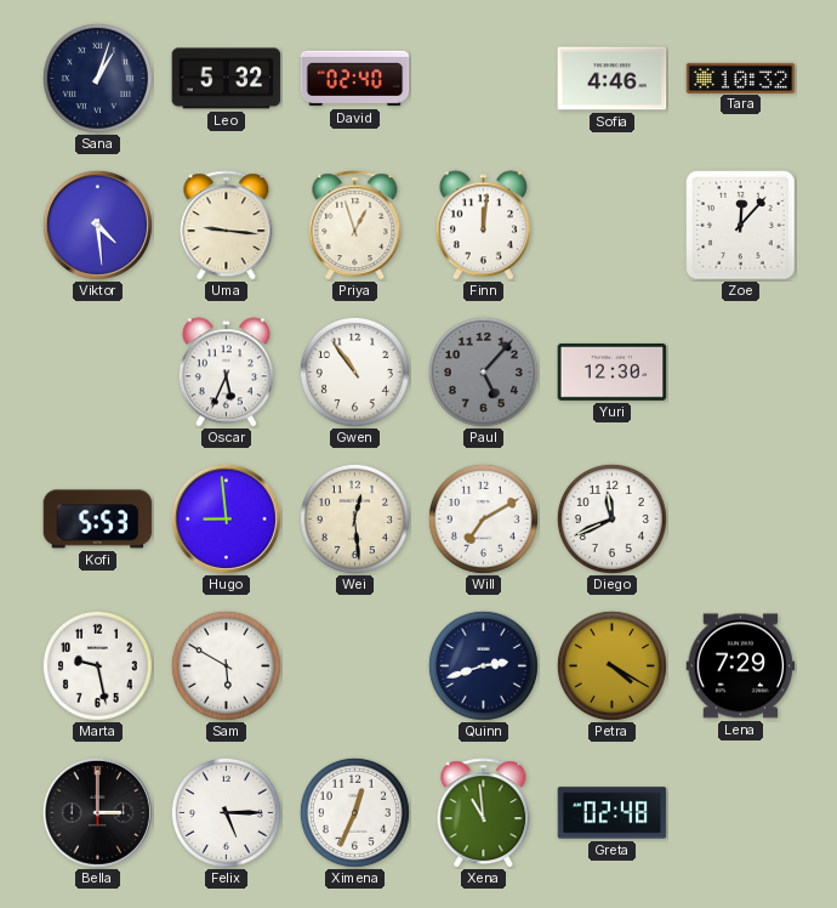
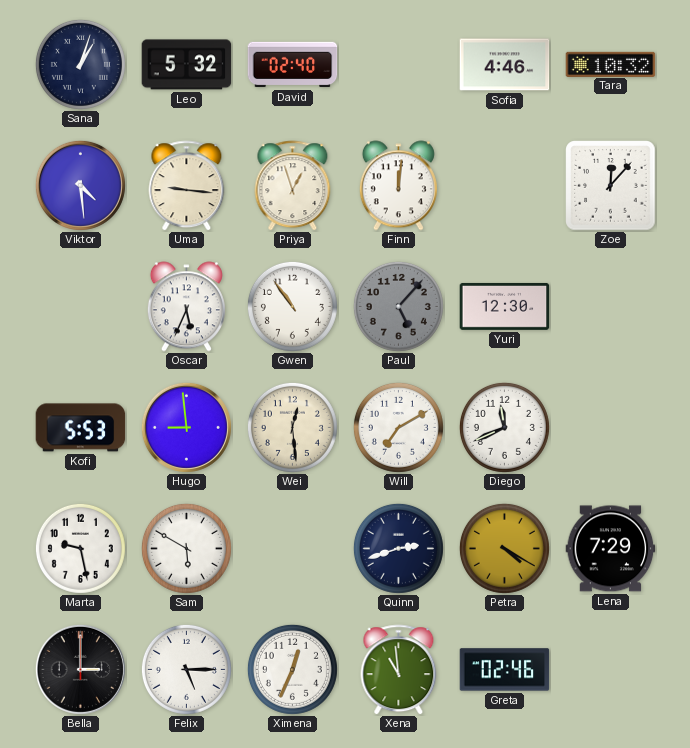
Greta: 02:48 -> 02:46 (505, 670)
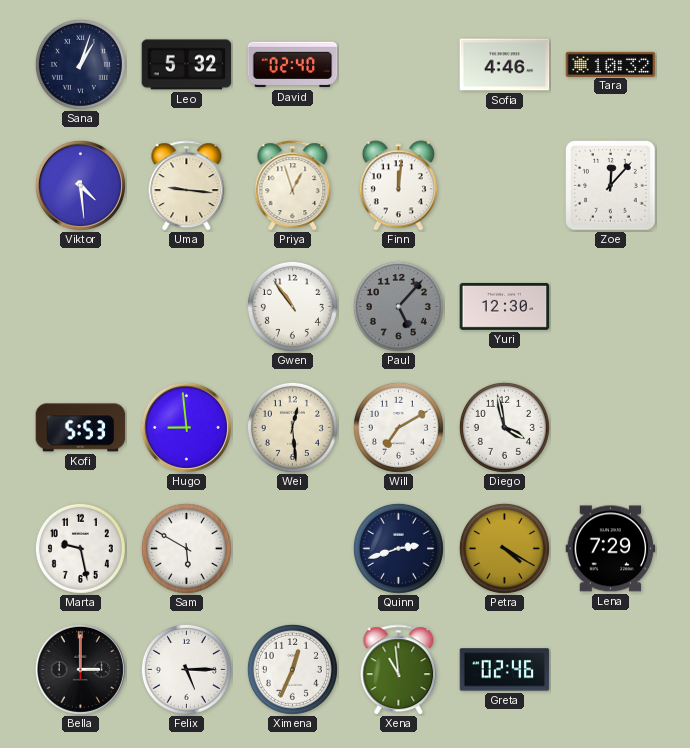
Oscar: 5:34 -> none (186, 307)
Diego: 11:41 -> 3:58 (504, 427)
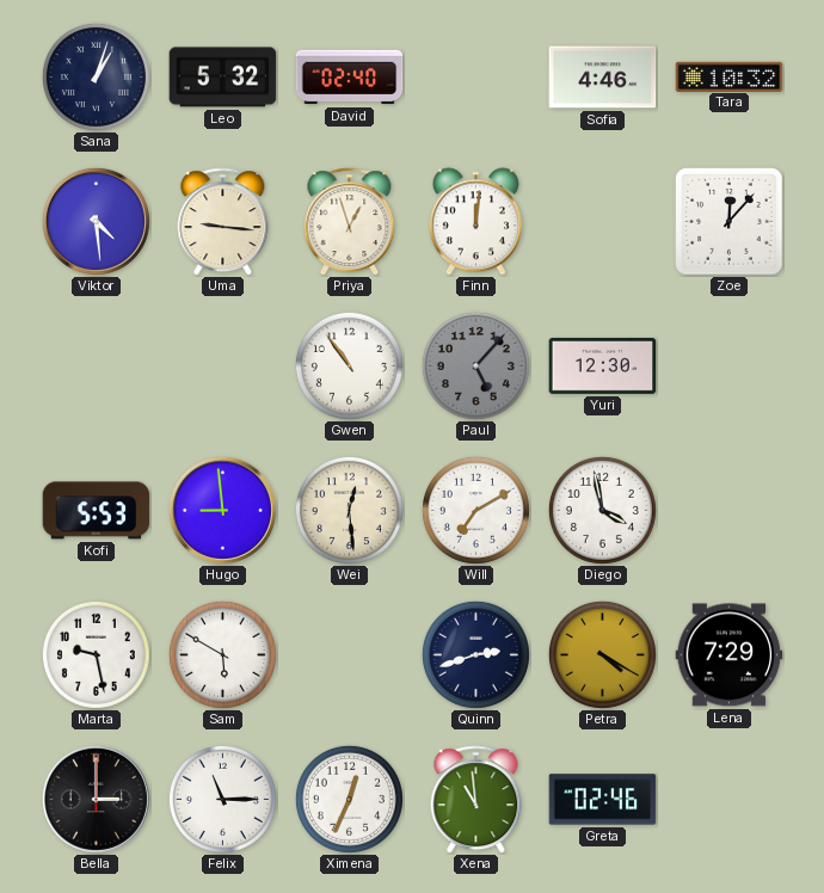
Felix: 5:15 -> 11:15 (222, 799)
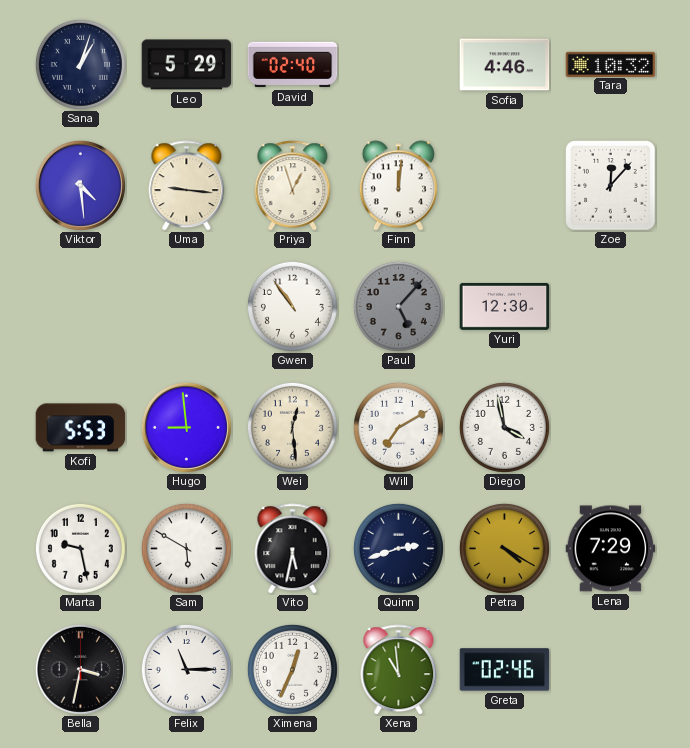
Leo: 5:32 -> 5:29 (187, 65)
Vito: none -> 5:32 (293, 549)
Bella: 3:00 -> 3:32 (80, 669)
